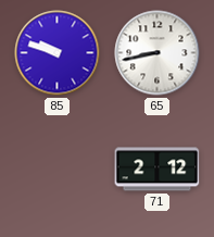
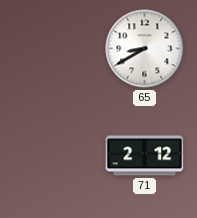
85: 9:48 -> none (58, 53)
65: 8:43 -> 8:40 (145, 49)
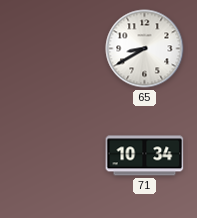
71: 2:12 -> 10:34 (145, 156)
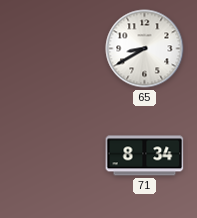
71: 10:34 -> 8:34 (145, 156)
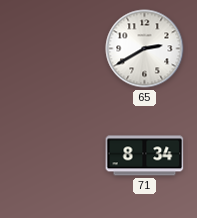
65: 8:40 -> 2:40 (145, 49)
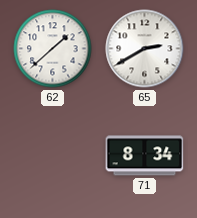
62: none -> 1:38 (53, 49)
